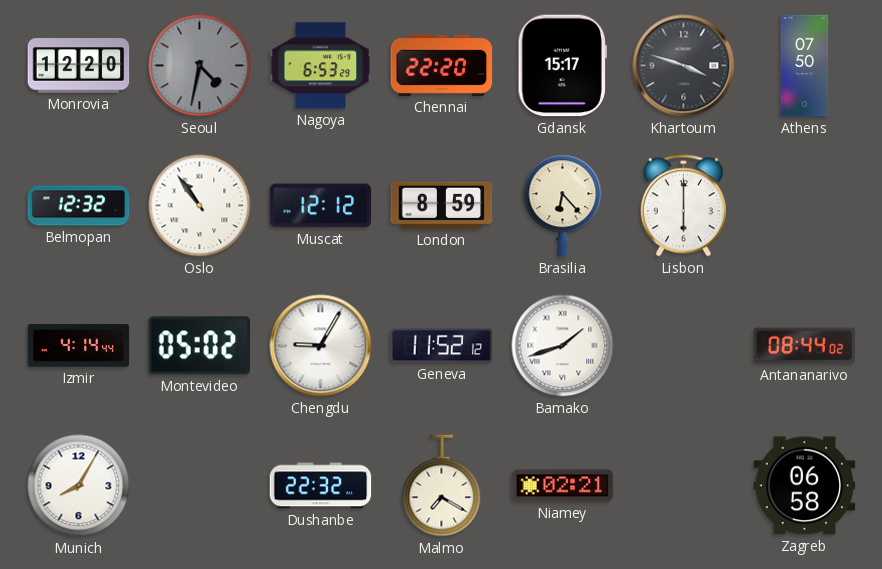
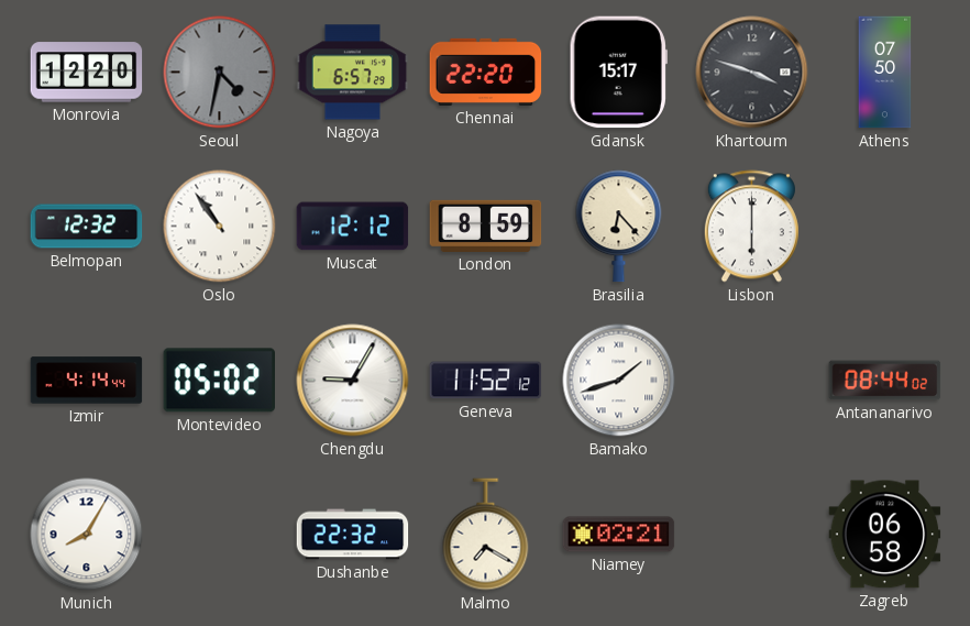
Nagoya: 6:53 -> 6:57 (353, 73)
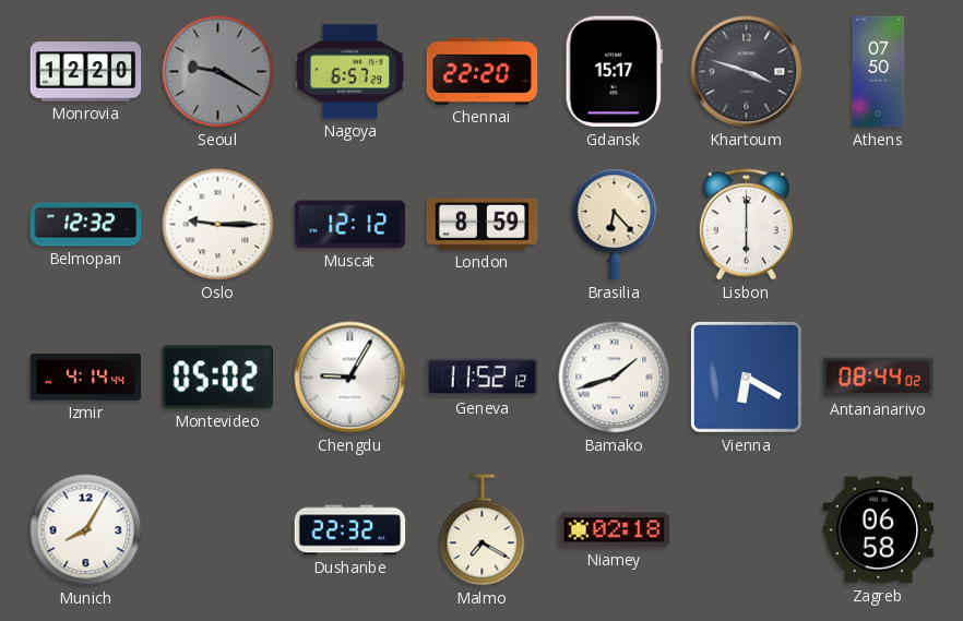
Seoul: 4:32 -> 9:20 (218, 72)
Oslo: 10:54 -> 9:15 (218, 225)
Vienna: none -> 6:20 (746, 377)
Niamey: 02:21 -> 02:18 (615, 530)
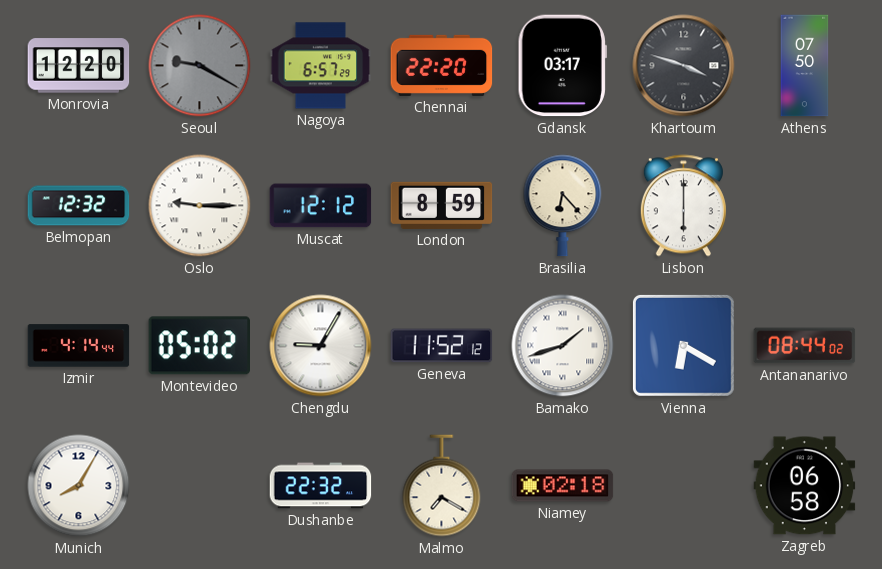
Gdansk: 15:17 -> 03:17 (562, 66)
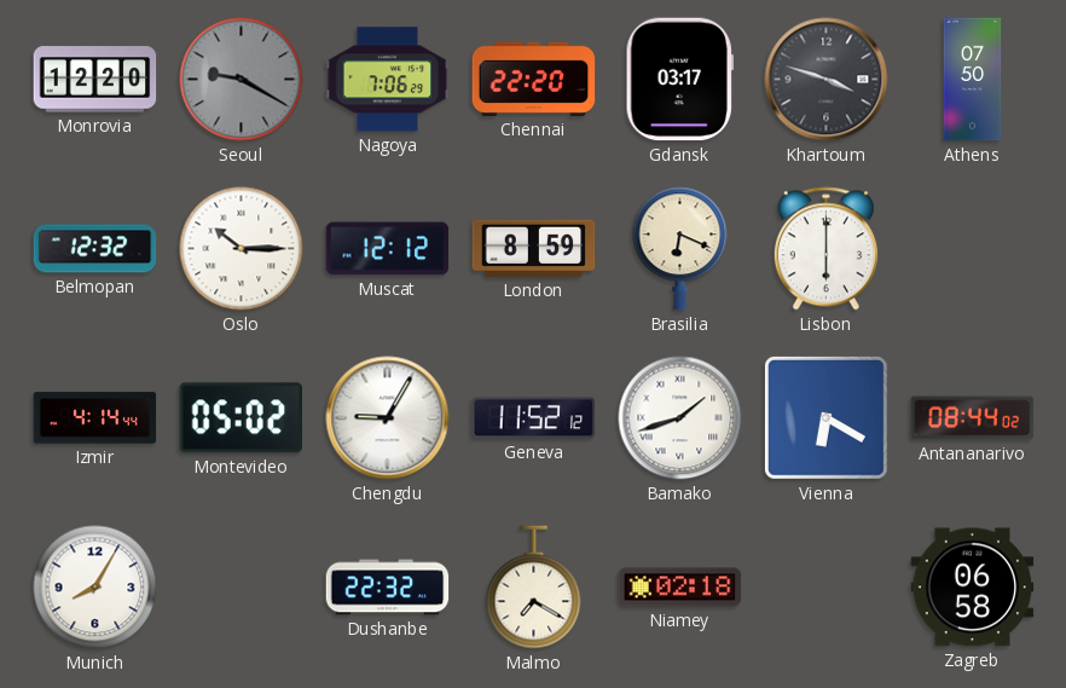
Nagoya: 6:57 -> 7:06 (388, 80)
Oslo: 9:15 -> 10:15 (242, 249)
Brasilia: 6:23 -> 6:19 (680, 249)
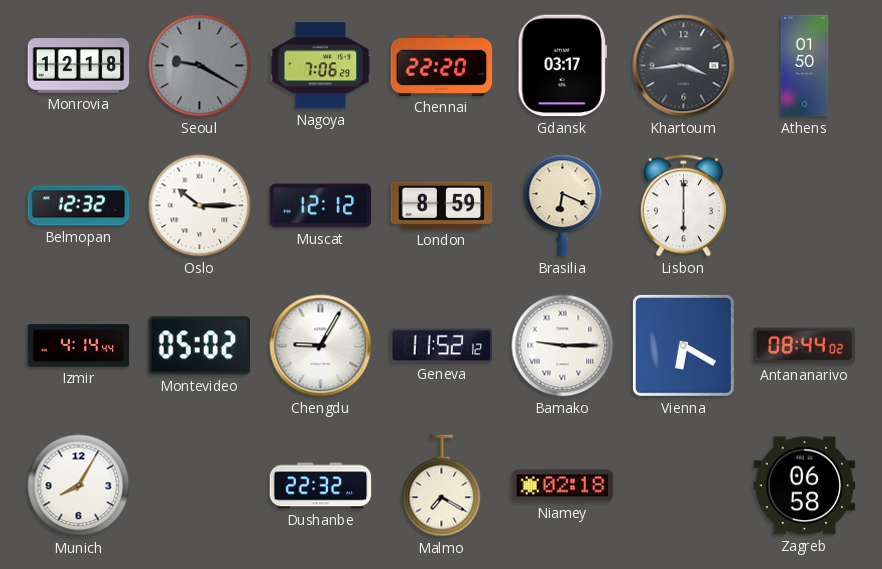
Monrovia: 12:20 -> 12:18 (79, 66)
Khartoum: 3:48 -> 3:44 (684, 66)
Athens: 07:50 -> 01:50 (805, 66)
Bamako: 1:42 -> 9:15 (563, 346)
